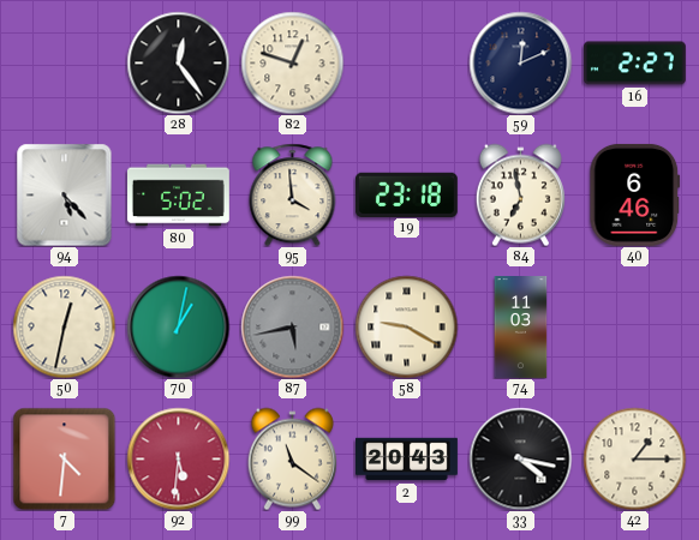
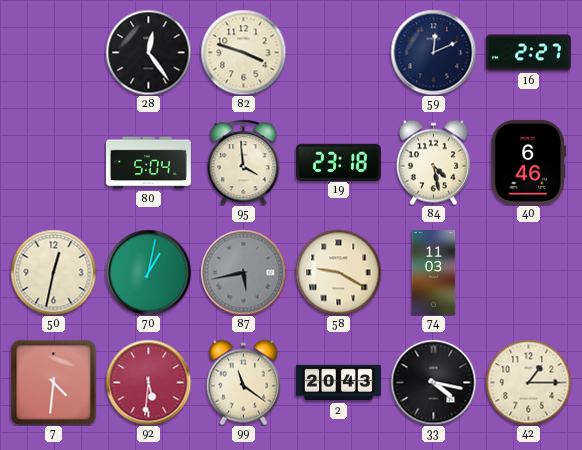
82: 12:48 -> 3:48 (243, 52)
94: 5:23 -> none (65, 194)
80: 5:02 -> 5:04 (149, 163)
84: 6:58 -> 4:28 (433, 162)
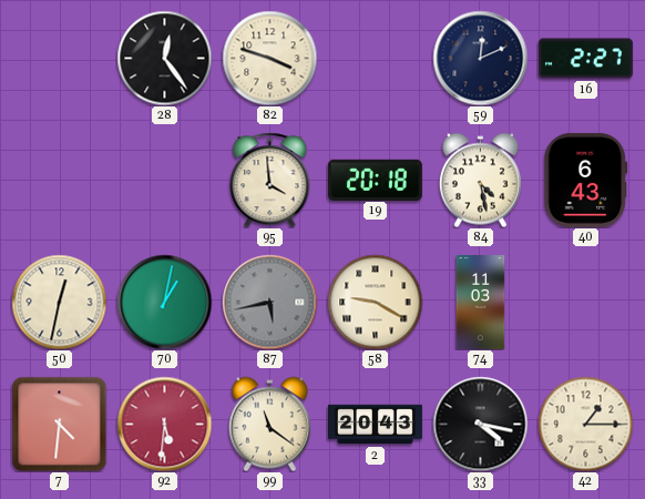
80: 5:04 -> none (149, 163)
19: 23:18 -> 20:18 (375, 180)
40: 6:46 -> 6:43 (586, 180)
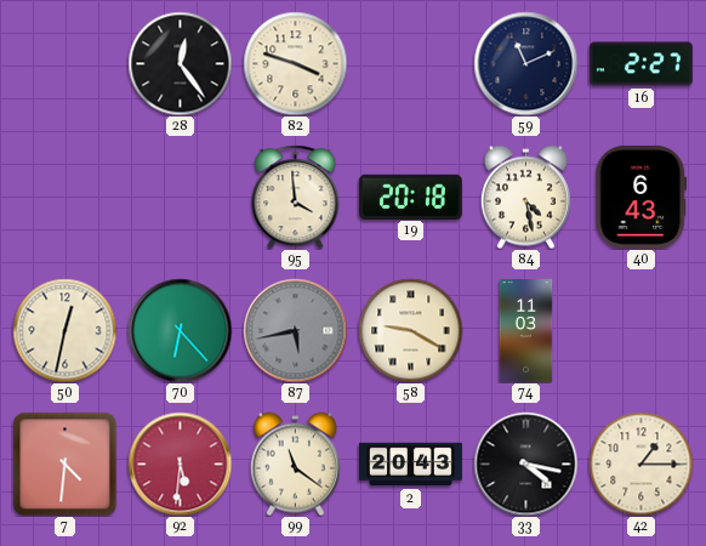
59: 12:11 -> 11:11 (525, 63)
70: 1:02 -> 6:23 (180, 330)
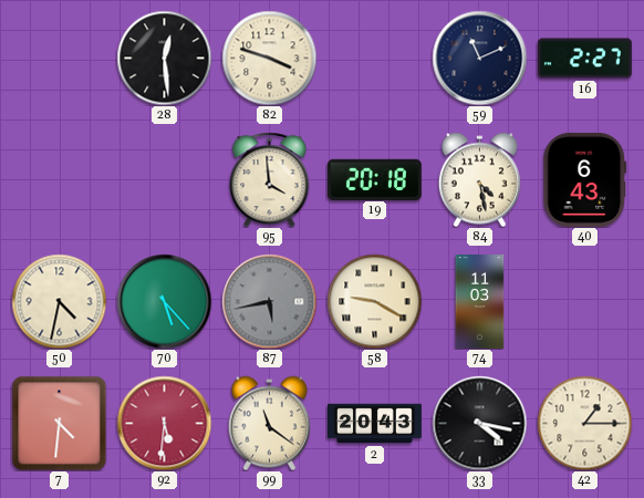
28: 12:24 -> 12:29 (164, 58)
50: 12:32 -> 4:32 (59, 301)
70: 6:23 -> 5:23 (164, 301)
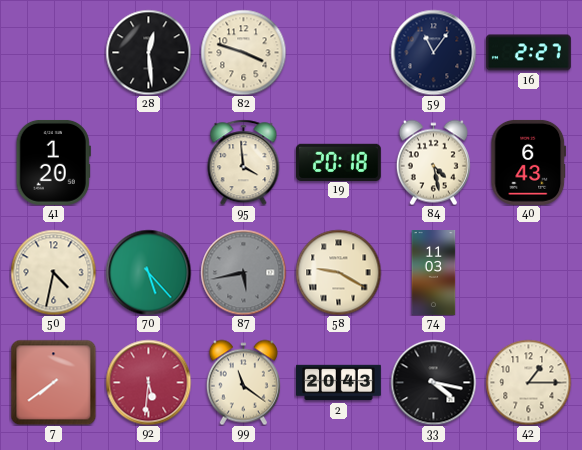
59: 11:11 -> 11:06 (433, 52)
41: none -> 1:20 (53, 162)
7: 4:31 -> 7:39 (53, 382)
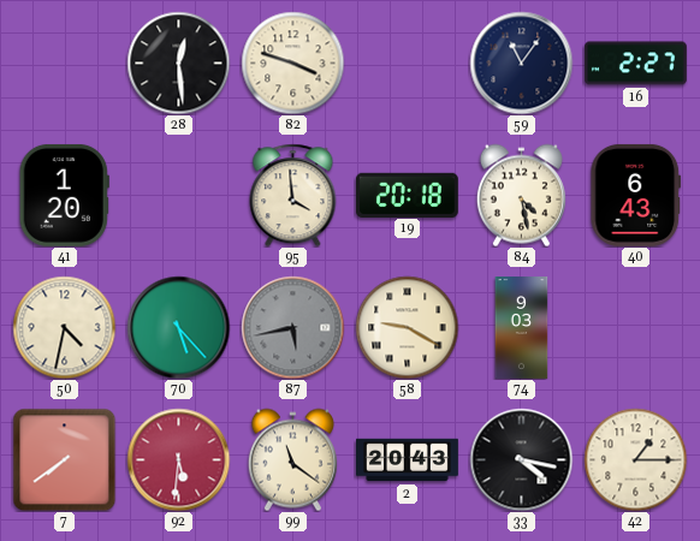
74: 11:03 -> 9:03 (522, 328)
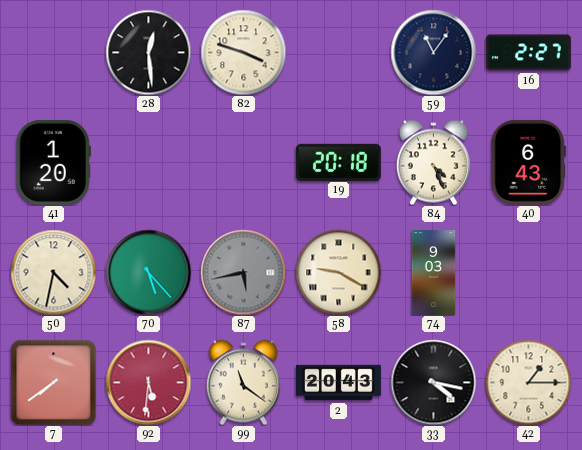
95: 3:59 -> none (293, 195)
84: 4:28 -> 4:26 (433, 162)
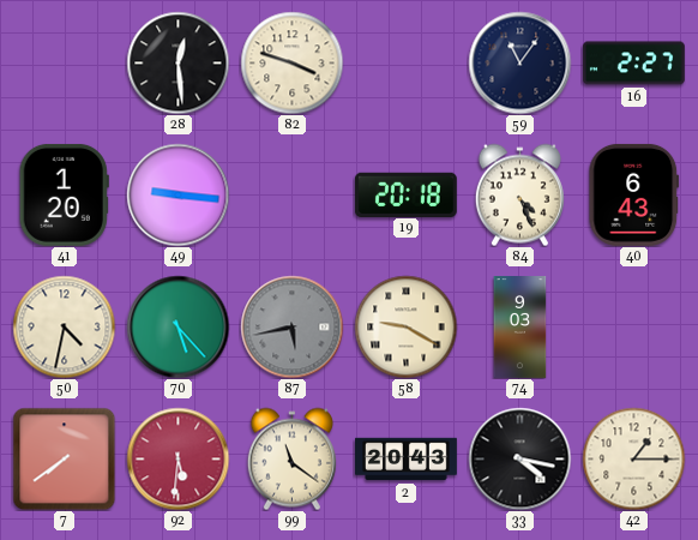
49: none -> 9:16 (177, 194)
